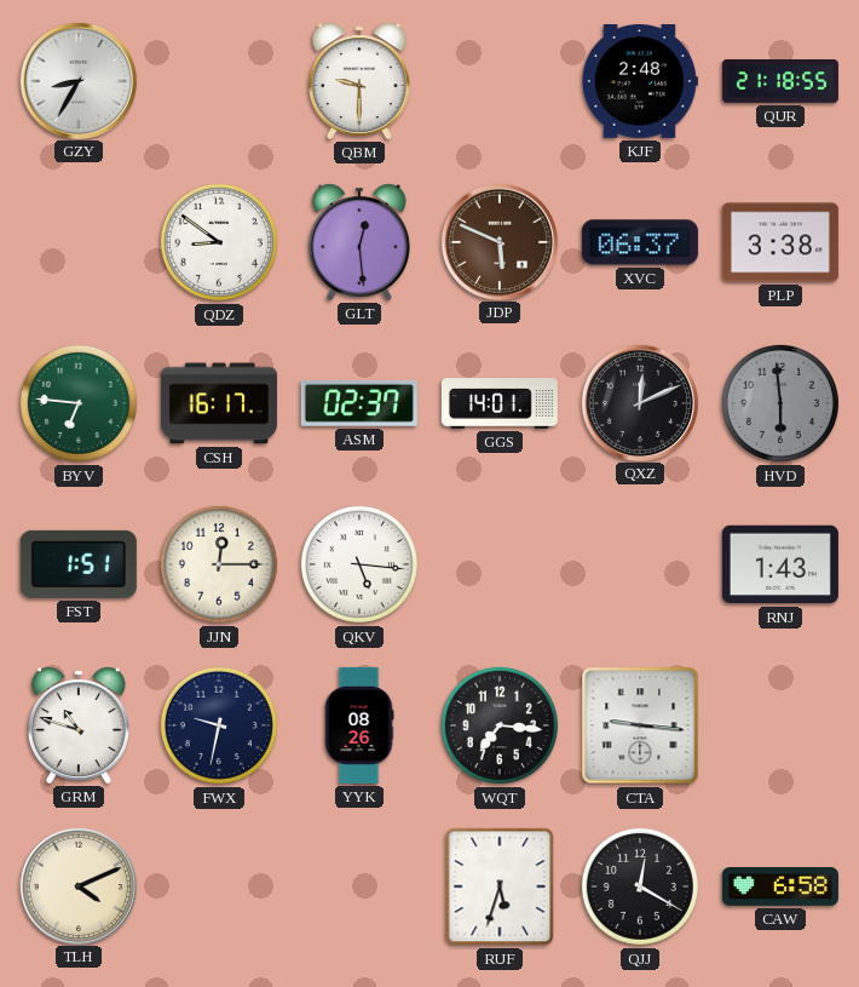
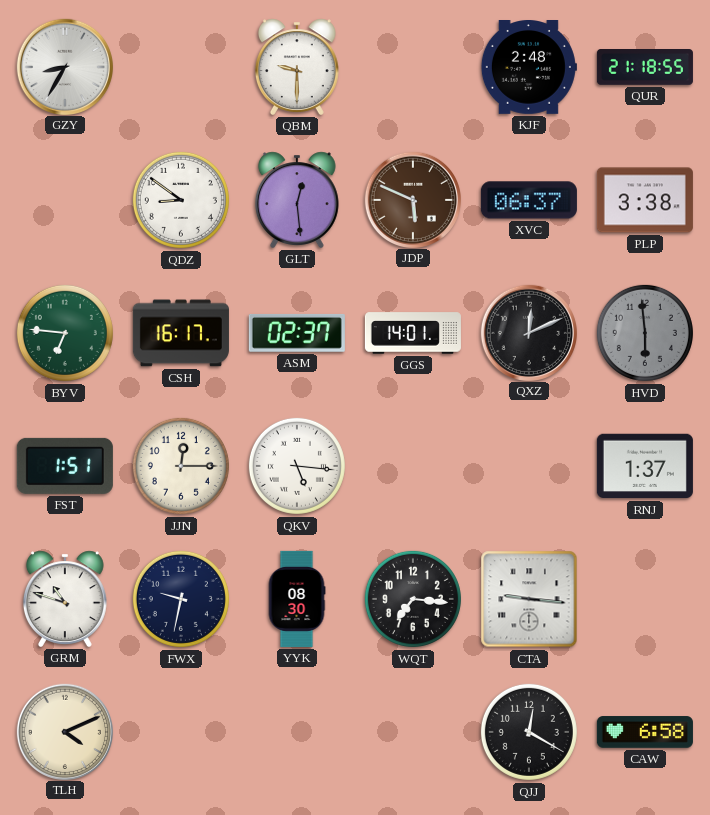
RNJ: 1:43 -> 1:37 (645, 466)
YYK: 08:26 -> 08:30 (297, 599)
RUF: 5:33 -> none (500, 886)
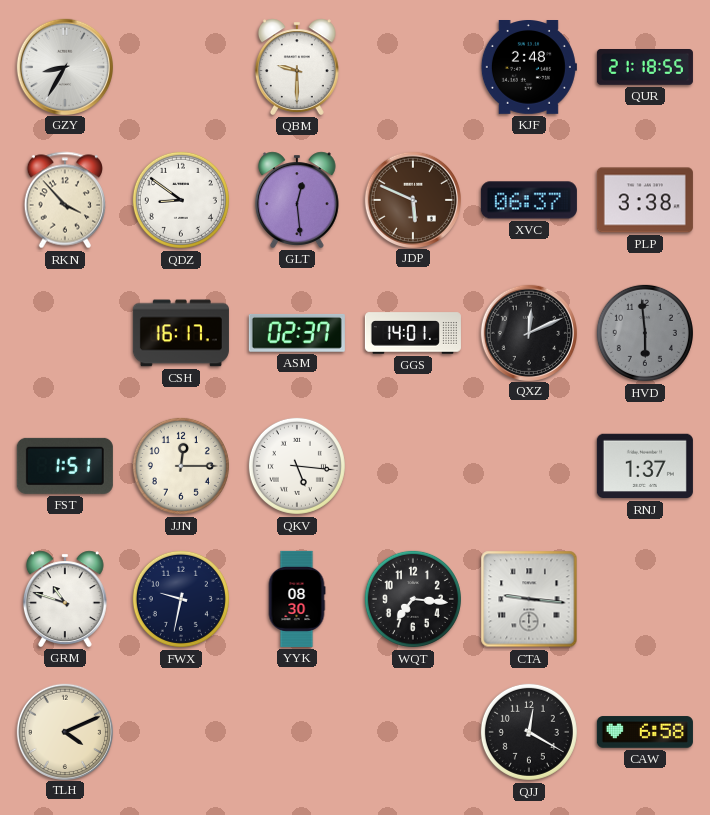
RKN: none -> 3:53 (64, 200)
BYV: 6:46 -> none (65, 333)
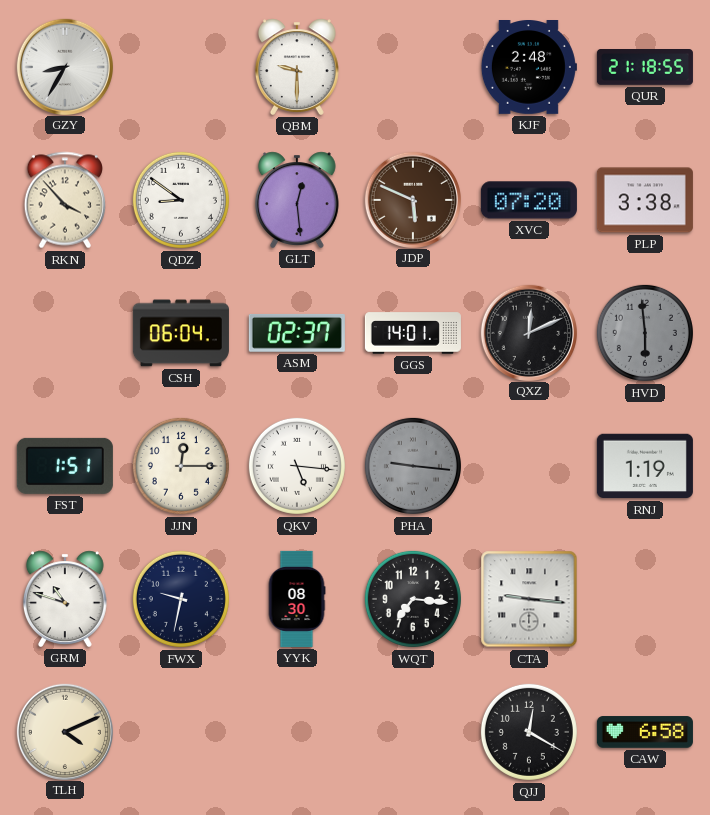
XVC: 06:37 -> 07:20 (529, 200)
CSH: 16:17 -> 06:04 (181, 333)
PHA: none -> 9:16 (413, 466)
RNJ: 1:37 -> 1:19 (645, 466)
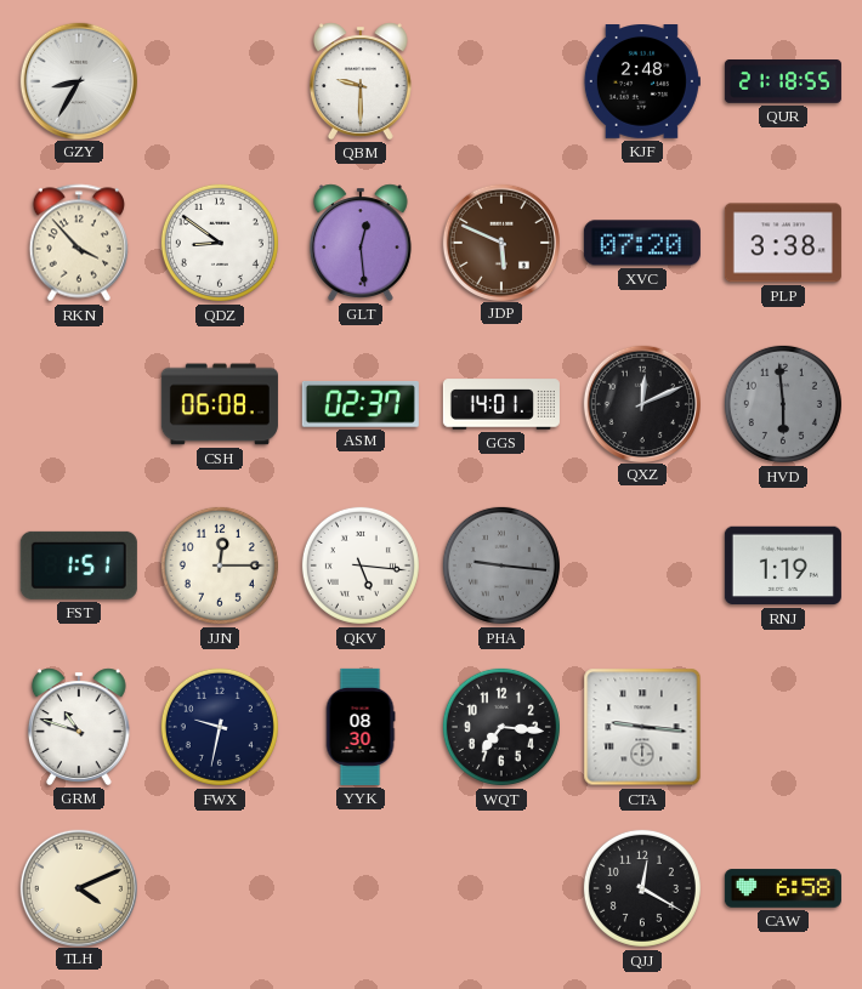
CSH: 06:04 -> 06:08 (220, 404)
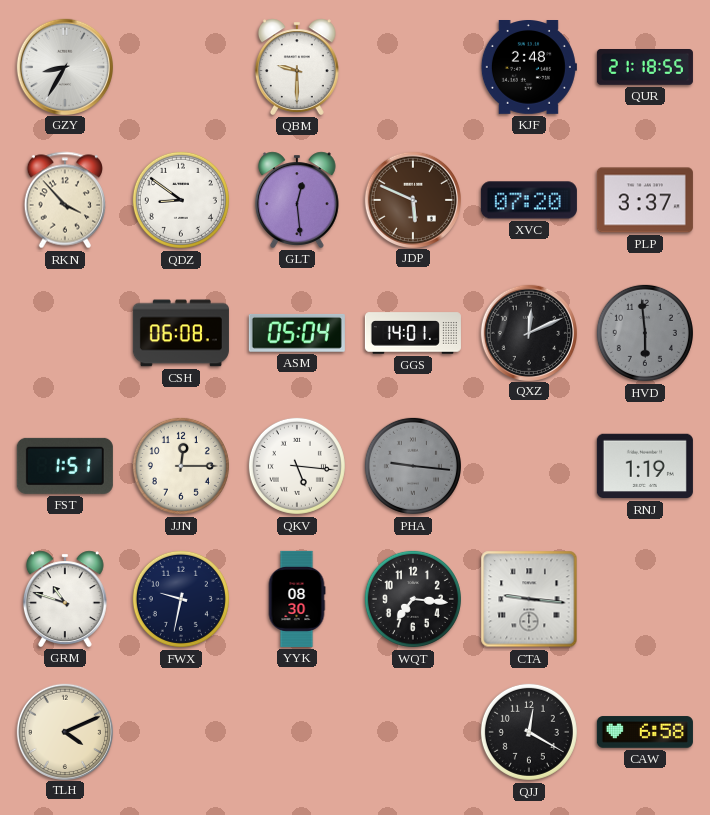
PLP: 3:38 -> 3:37 (645, 200)
ASM: 02:37 -> 05:04 (297, 333)
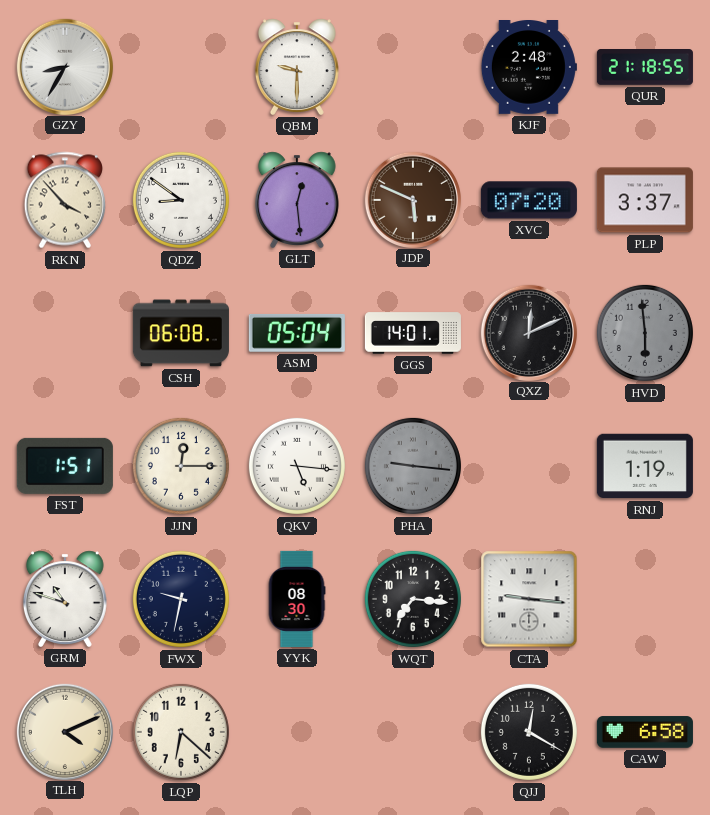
LQP: none -> 6:22 (181, 732)
